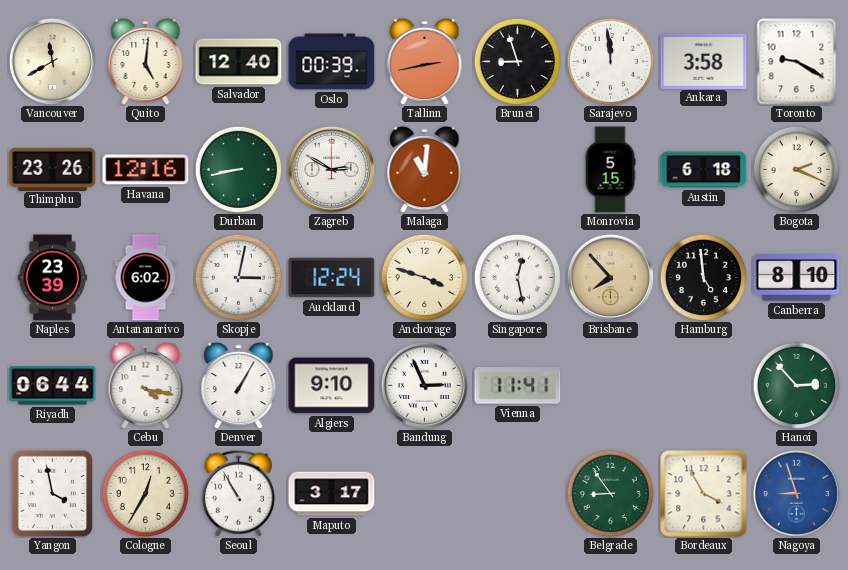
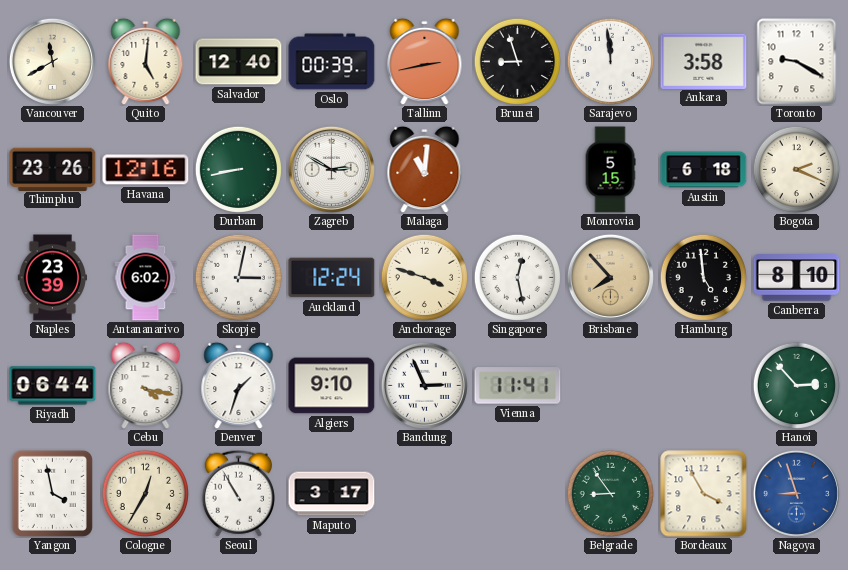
Denver: 1:05 -> 1:33 (239, 385)
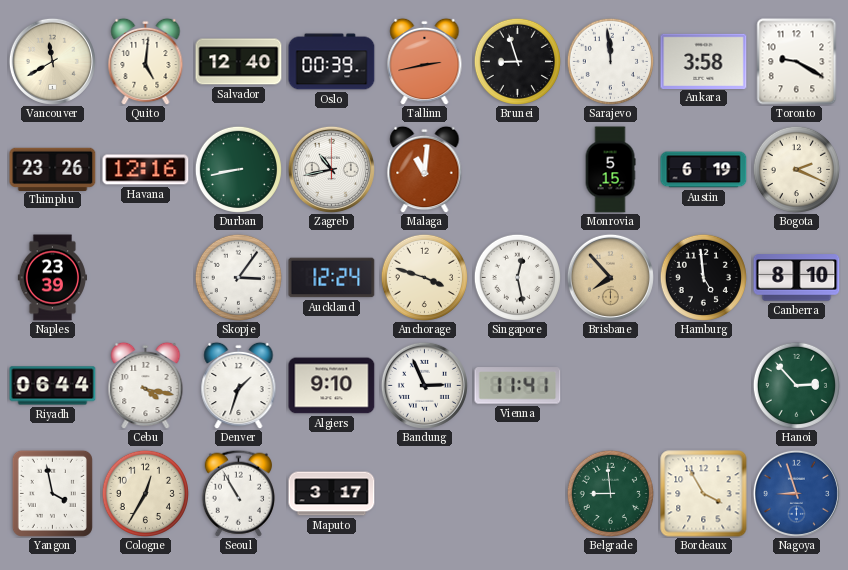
Zagreb: 2:50 -> 10:43 (331, 169)
Austin: 6:18 -> 6:19 (704, 170)
Antananarivo: 6:02 -> none (146, 278)
Skopje: 3:02 -> 3:06 (238, 277)
Belgrade: 8:54 -> 8:59 (610, 493)
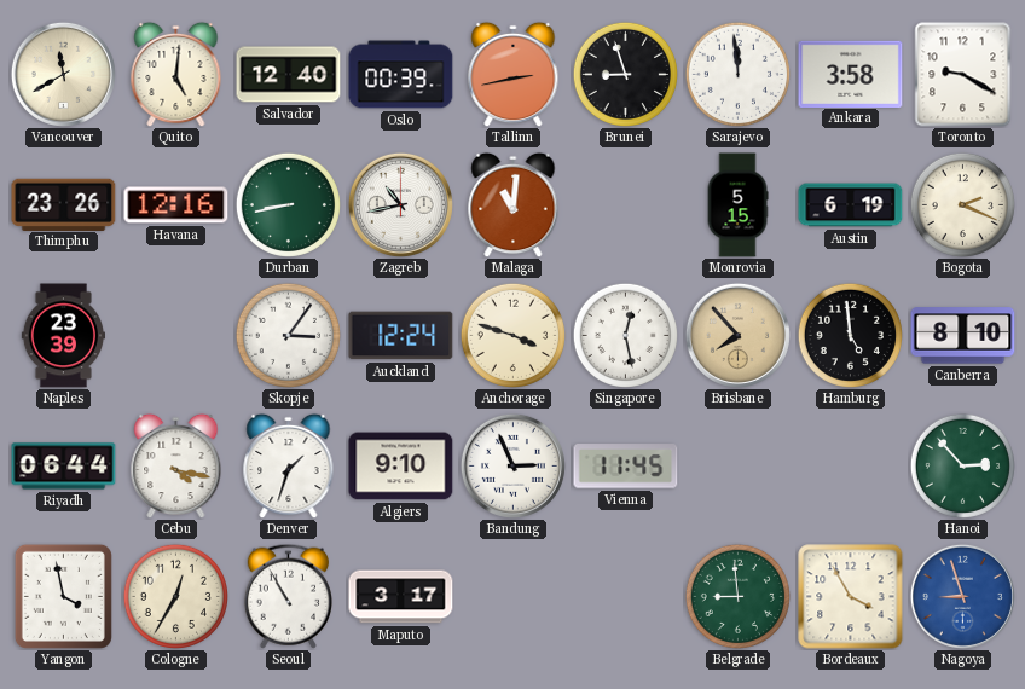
Vienna: 11:41 -> 11:45 (626, 467)
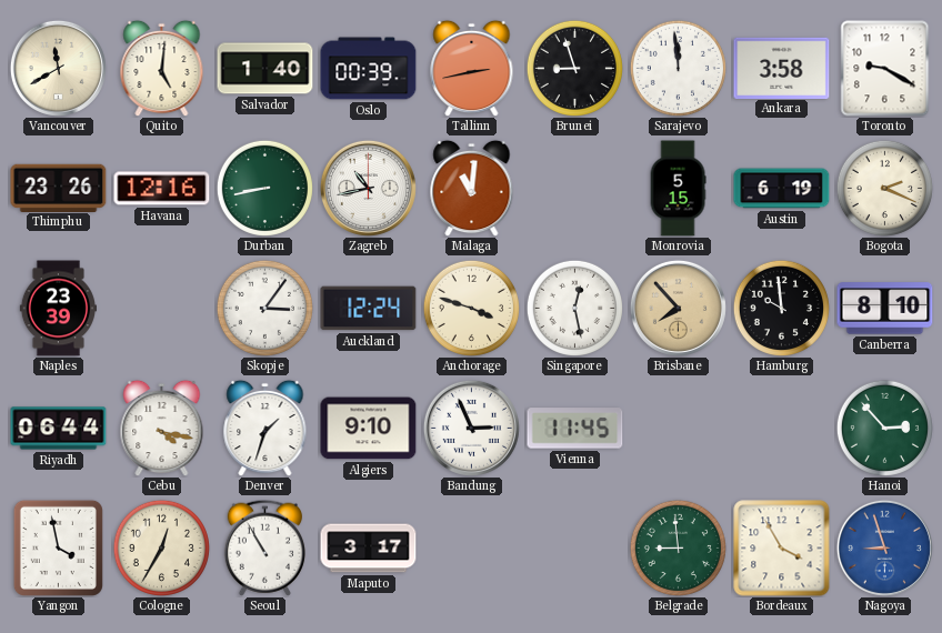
Salvador: 12:40 -> 1:40 (265, 69)
Hamburg: 4:59 -> 9:59 (781, 308)
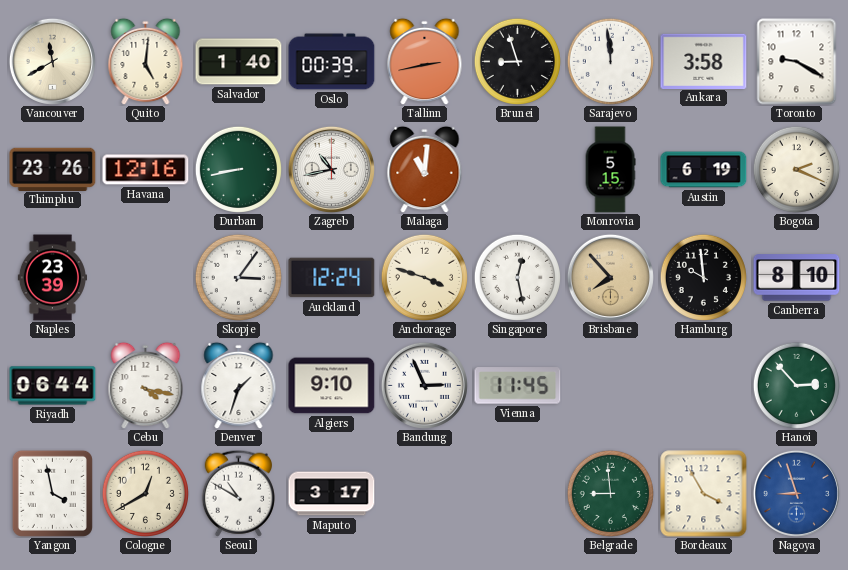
Cologne: 12:35 -> 12:40 (145, 493)
Seoul: 10:55 -> 10:50 (238, 493)
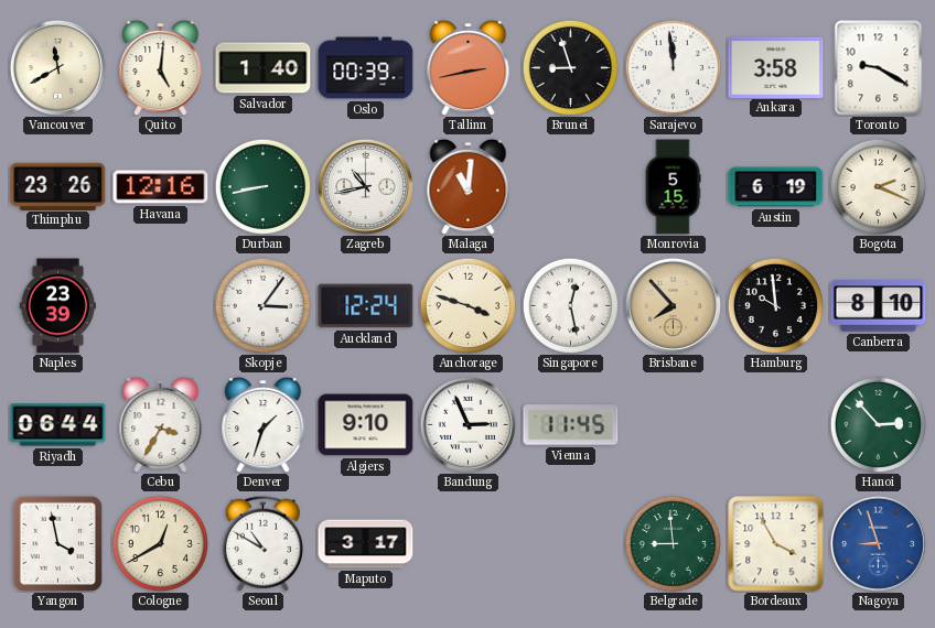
Cebu: 4:17 -> 3:35 (161, 424)
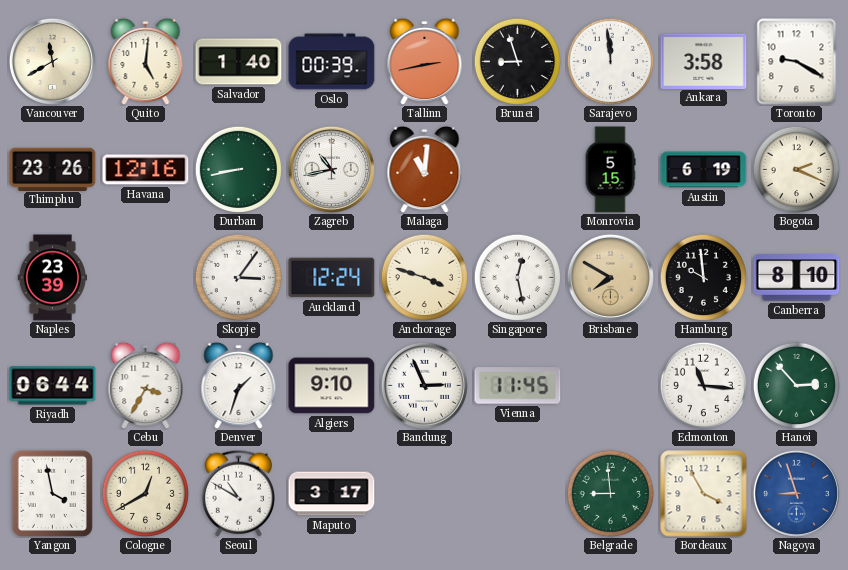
Brisbane: 7:53 -> 7:50 (610, 277)
Edmonton: none -> 11:16 (703, 385)
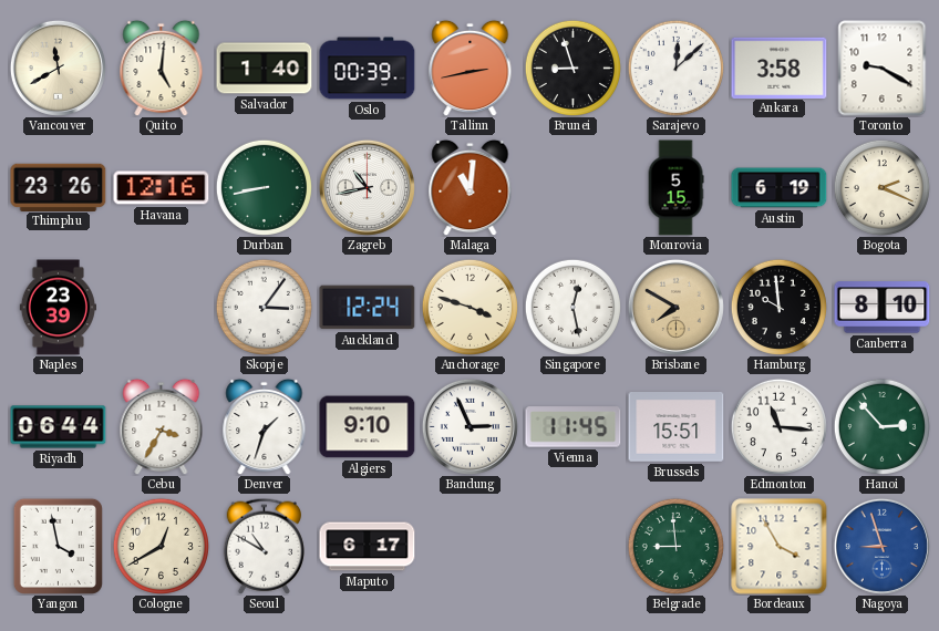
Sarajevo: 11:59 -> 12:08 (675, 68)
Brussels: none -> 15:51 (677, 427)
Maputo: 3:17 -> 6:17 (368, 547)
